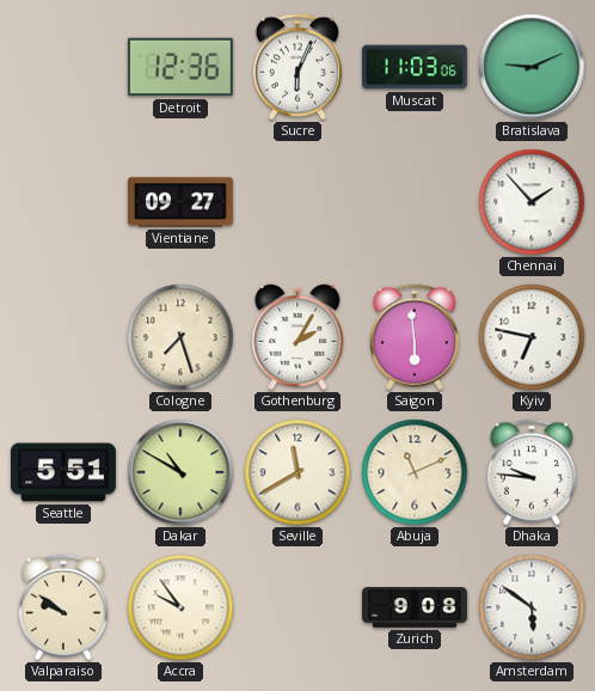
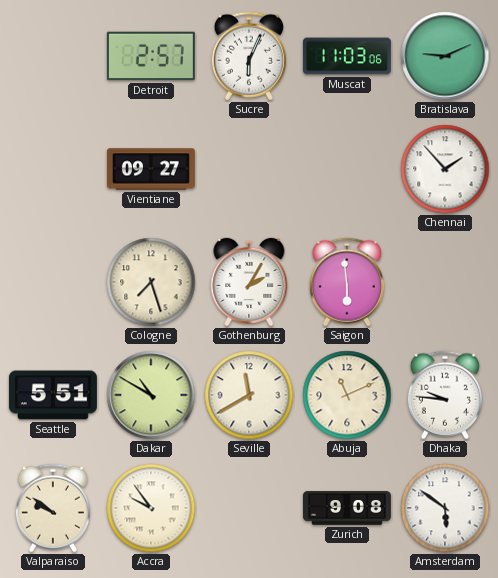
Detroit: 12:36 -> 2:57 (151, 56)
Kyiv: 6:47 -> none (532, 337)
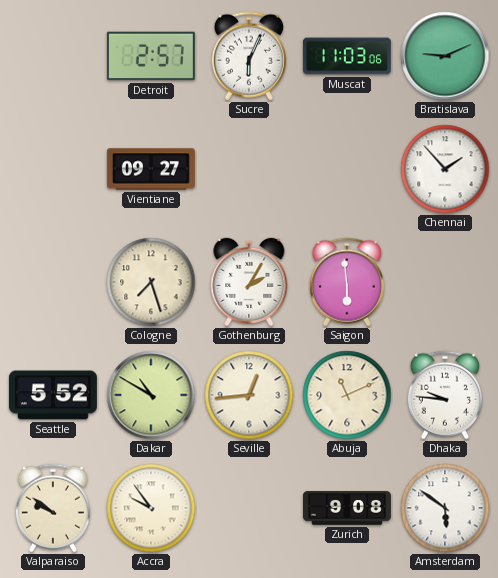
Seattle: 5:51 -> 5:52 (53, 395)
Seville: 11:40 -> 12:44 (249, 395)
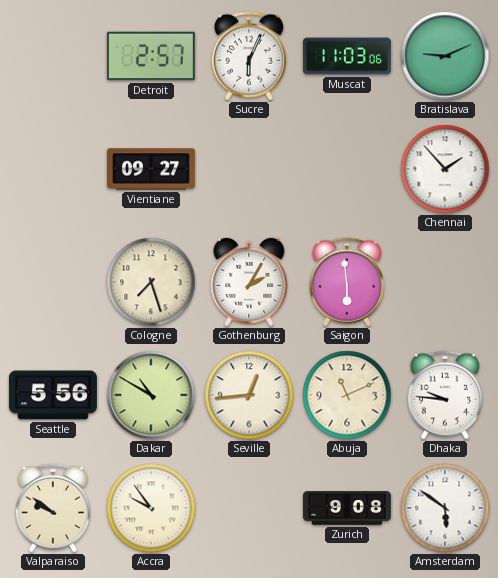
Seattle: 5:52 -> 5:56 (53, 395)
